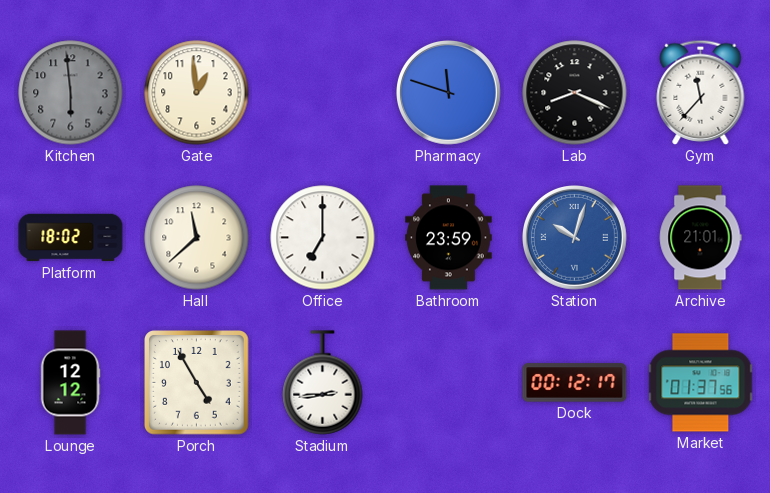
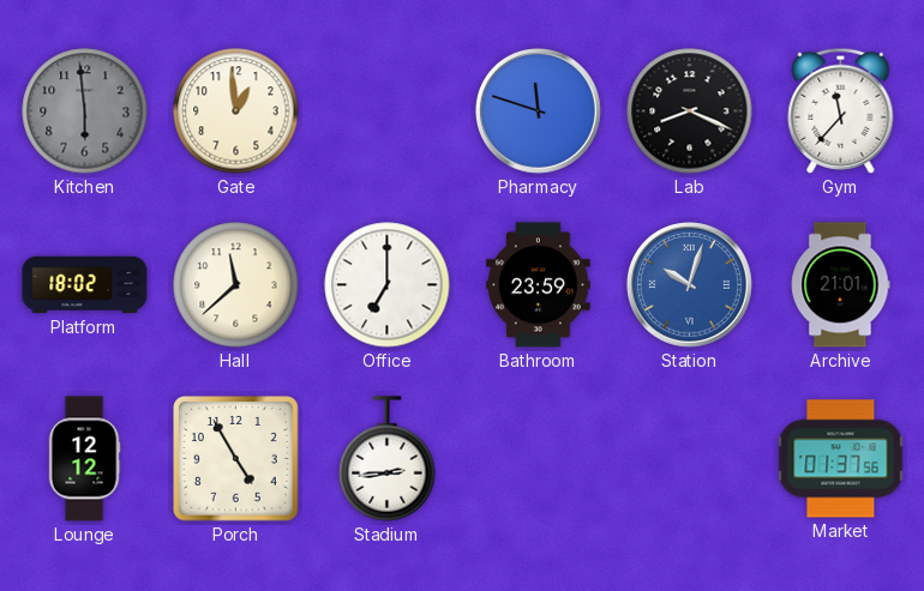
Dock: 00:12 -> none (575, 383)
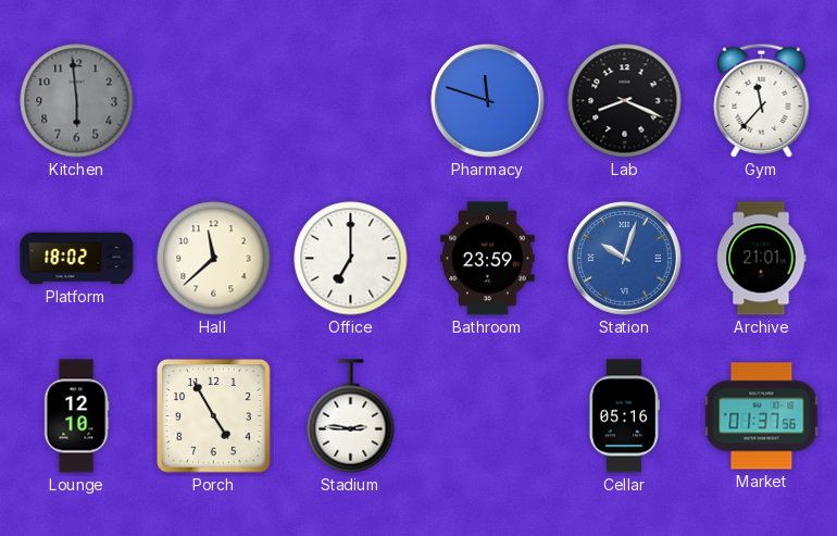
Gate: 12:59 -> none (236, 111)
Lounge: 12:12 -> 12:10 (76, 416)
Stadium: 2:44 -> 2:46 (351, 416)
Cellar: none -> 05:16 (624, 416)
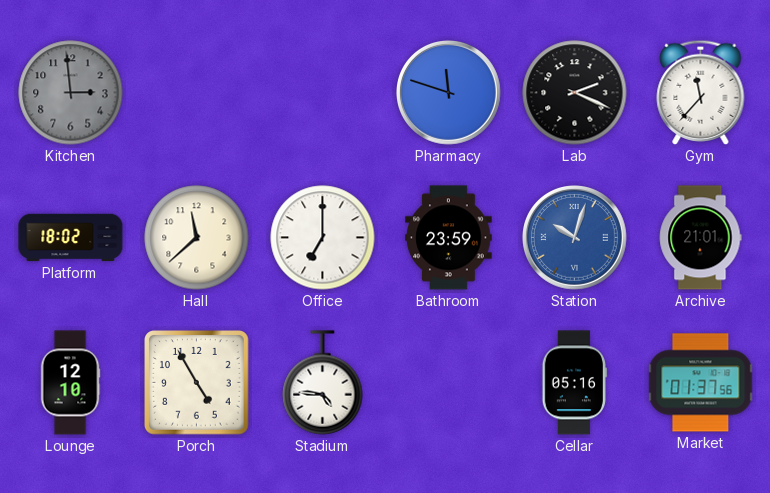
Kitchen: 5:59 -> 2:59 (71, 93)
Lab: 8:19 -> 2:19 (575, 93)
Stadium: 2:46 -> 4:46 (323, 383)
